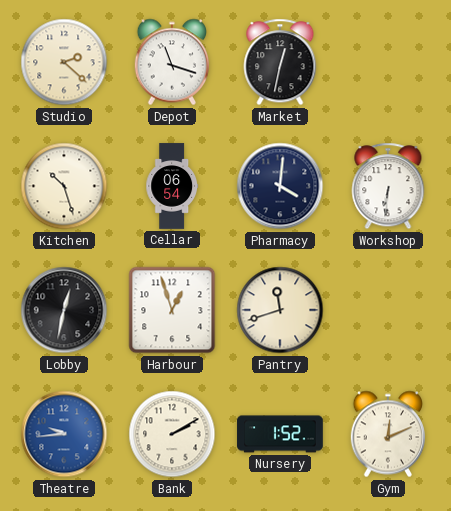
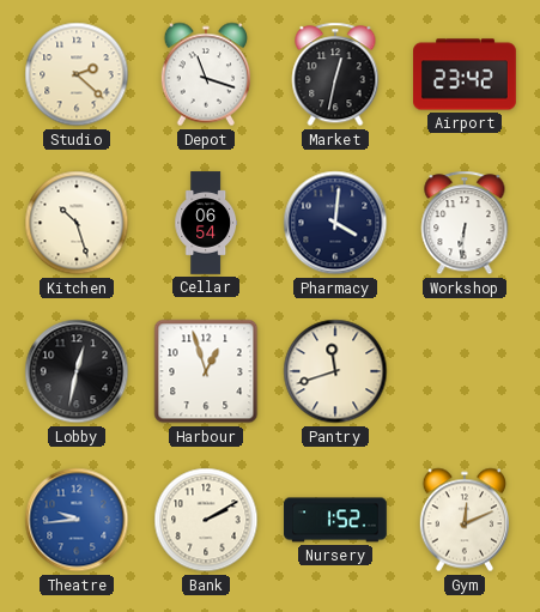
Airport: none -> 23:42 (465, 74)
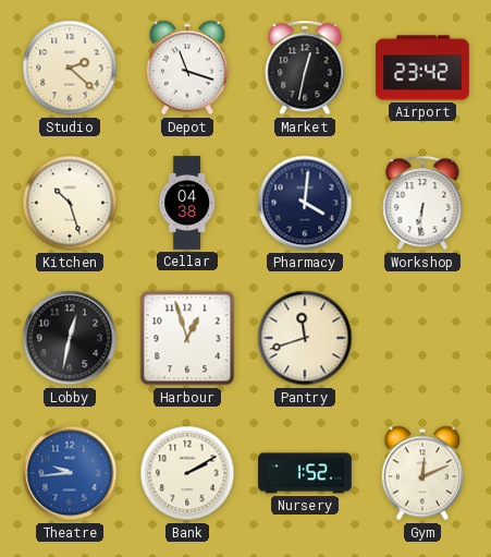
Cellar: 06:54 -> 04:38 (187, 203)
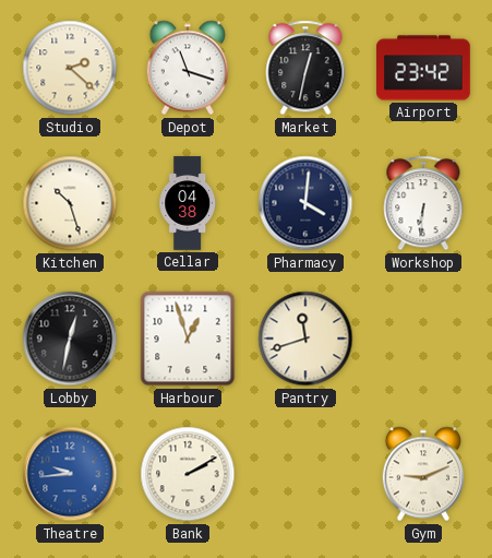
Nursery: 1:52 -> none (305, 473)
Gym: 12:11 -> 9:11 (422, 474)
